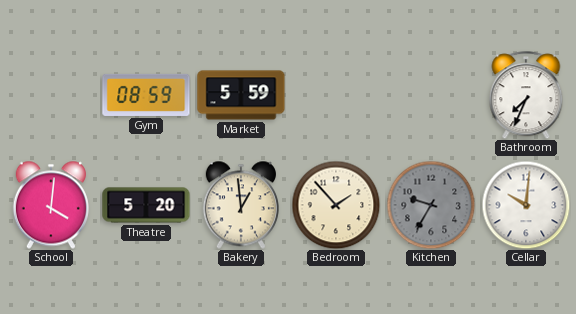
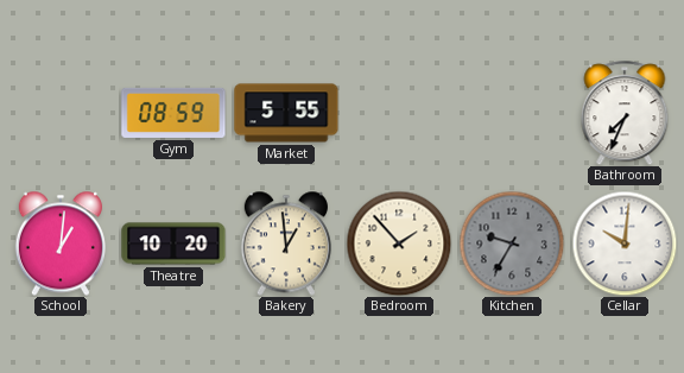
Market: 5:59 -> 5:55 (286, 113)
School: 4:01 -> 1:01 (61, 244)
Theatre: 5:20 -> 10:20 (173, 244)
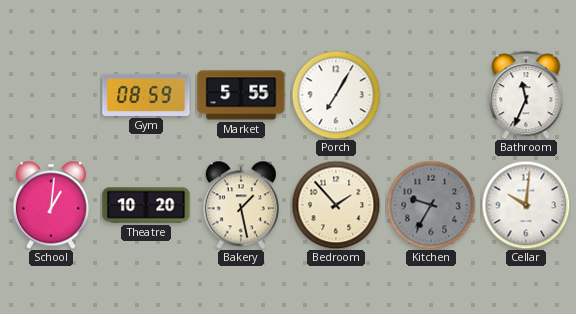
Porch: none -> 7:05 (336, 95)
Bathroom: 7:34 -> 11:34 (526, 95)
Bakery: 12:59 -> 1:28 (241, 205)
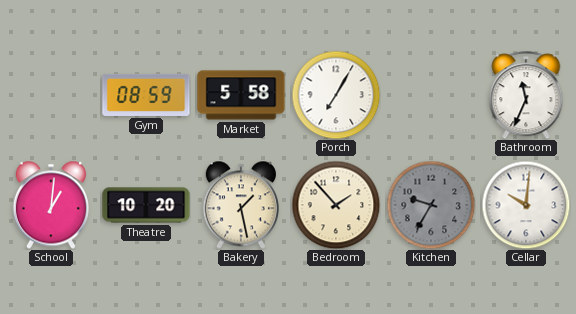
Market: 5:55 -> 5:58 (241, 95)
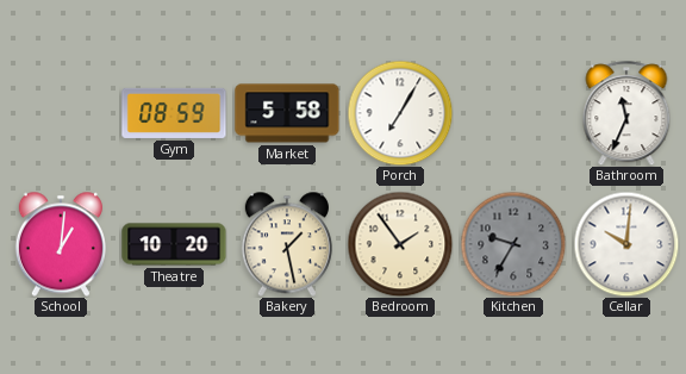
Bedroom: 1:53 -> 1:54 (400, 244)
